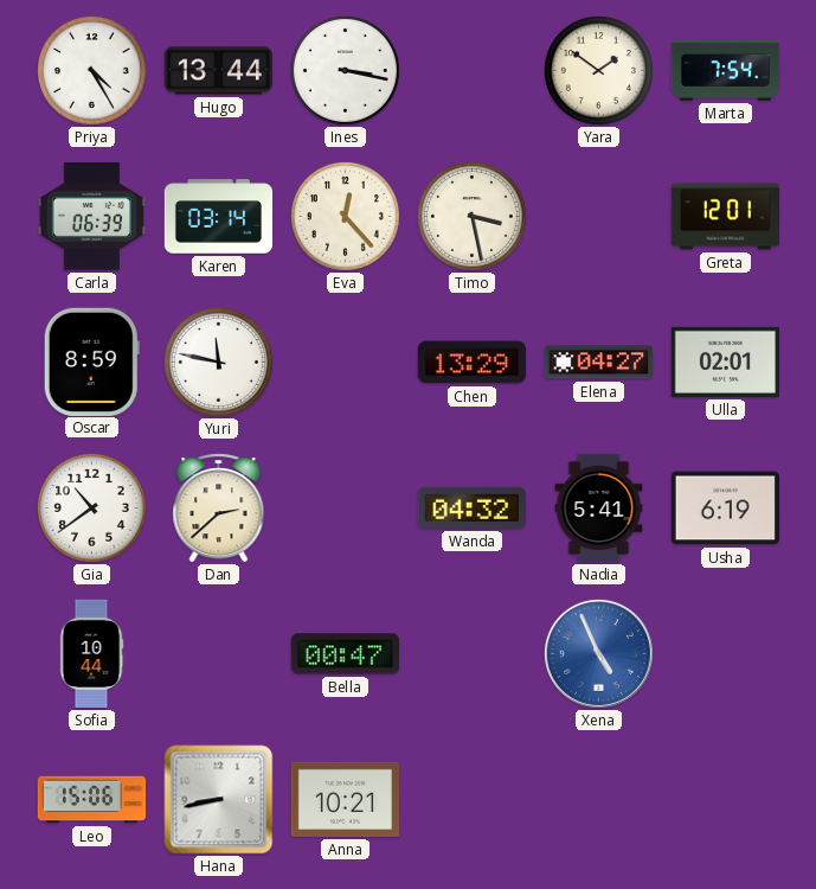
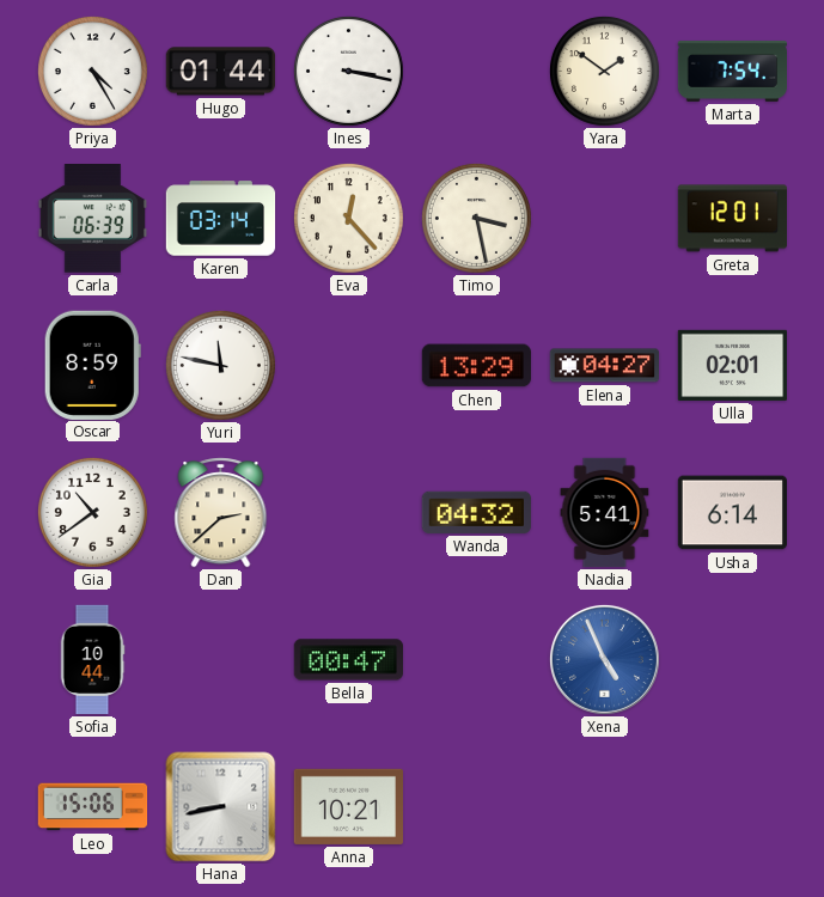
Hugo: 13:44 -> 01:44 (220, 72)
Usha: 6:19 -> 6:14 (732, 513)
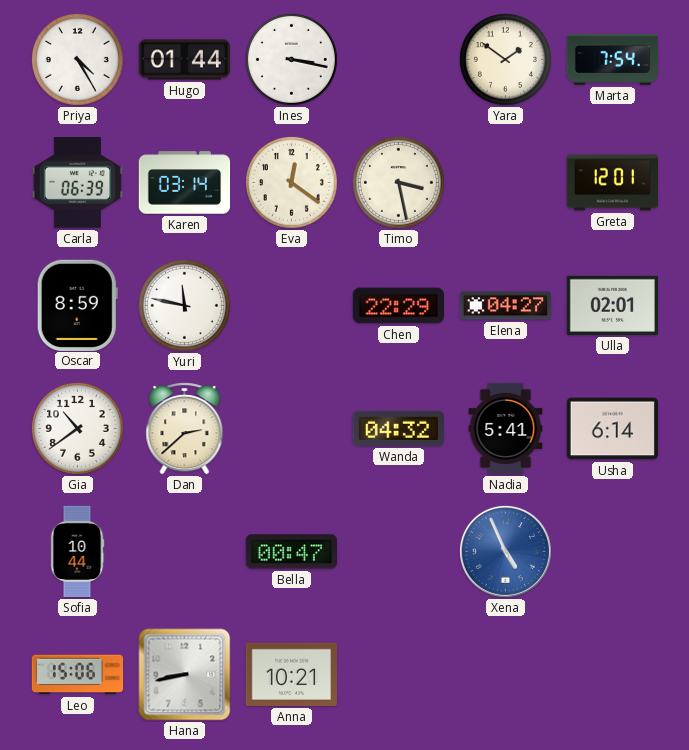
Eva: 12:23 -> 12:21 (291, 182)
Chen: 13:29 -> 22:29 (398, 306)
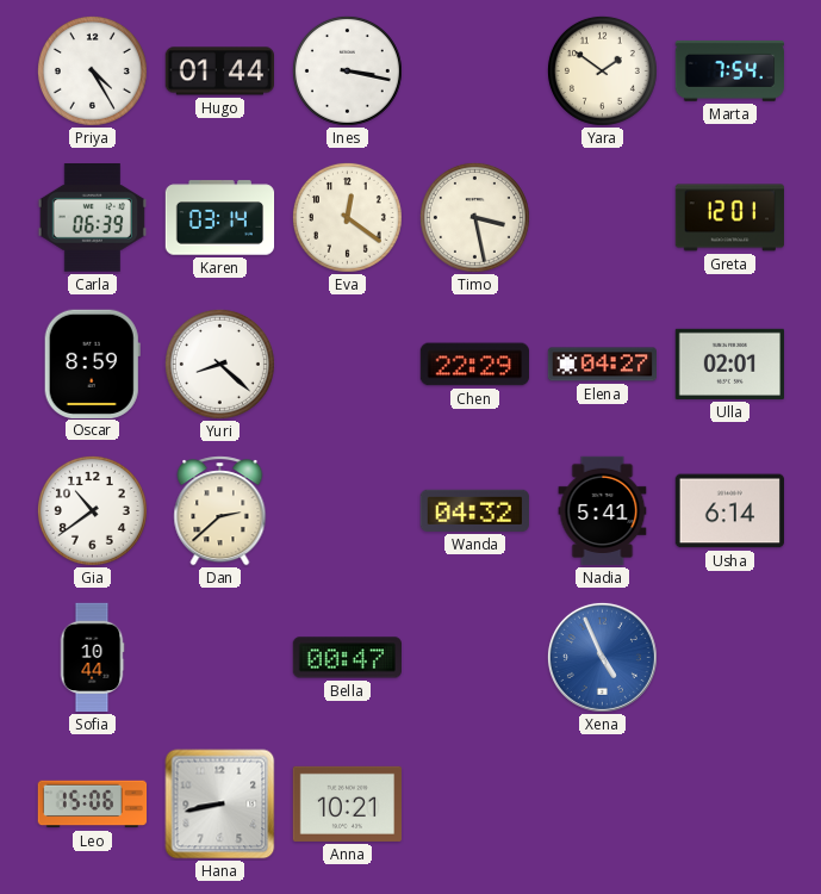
Yuri: 11:47 -> 8:22 (219, 364)
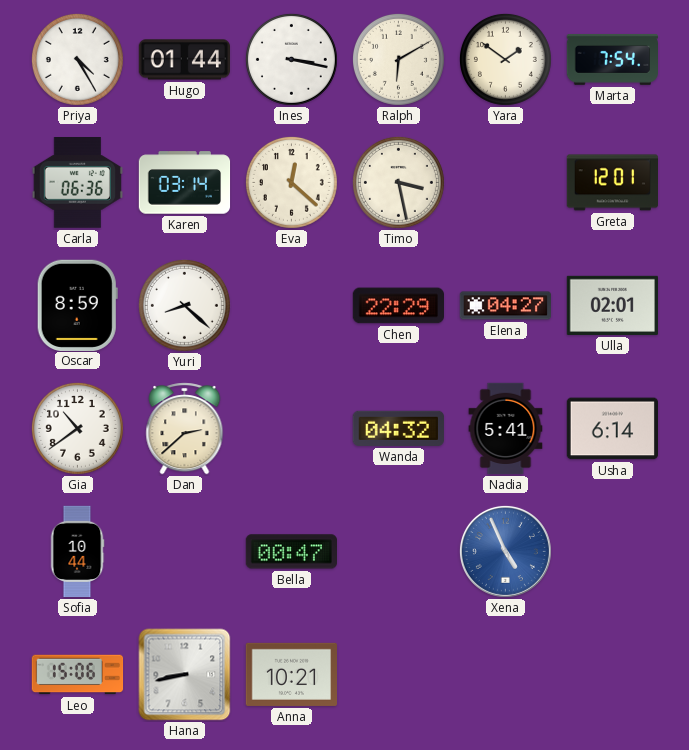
Ralph: none -> 6:10 (398, 59)
Carla: 06:39 -> 06:36 (77, 183)
Eva: 12:21 -> 12:22 (291, 182)
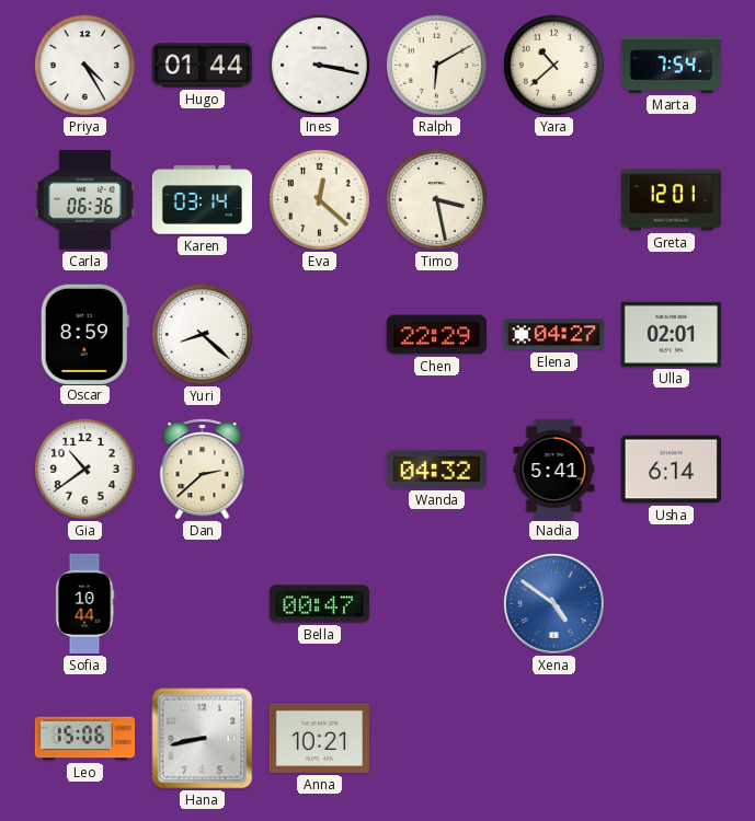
Yara: 1:51 -> 10:38 (553, 65)
Xena: 4:56 -> 4:51 (553, 603)
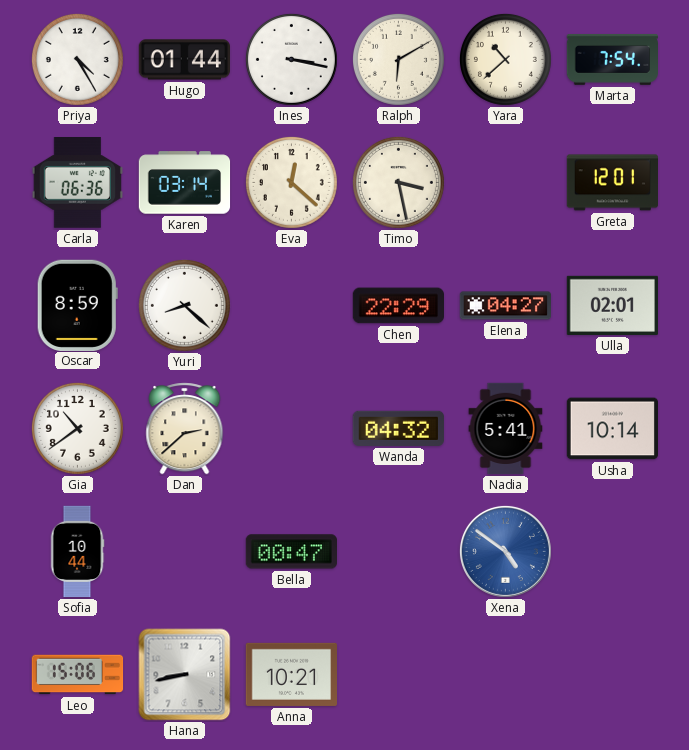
Usha: 6:14 -> 10:14 (612, 429)
